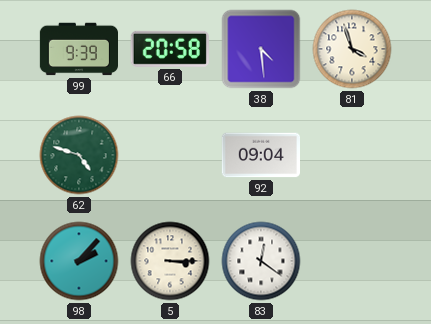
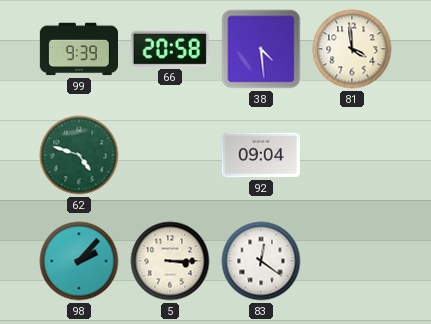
81: 3:57 -> 3:59 (352, 49)
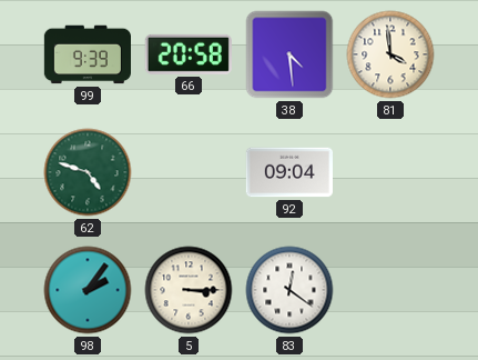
98: 2:07 -> 2:06 (88, 290)
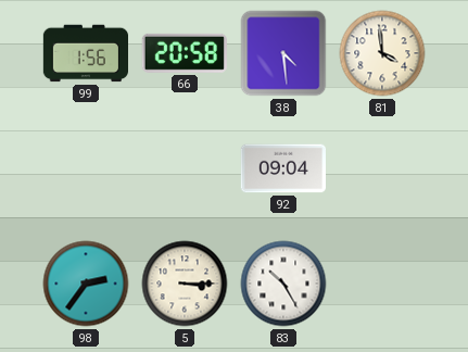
99: 9:39 -> 1:56 (85, 53)
62: 4:48 -> none (88, 172)
98: 2:06 -> 2:36 (86, 284)
83: 12:21 -> 10:25 (283, 284)
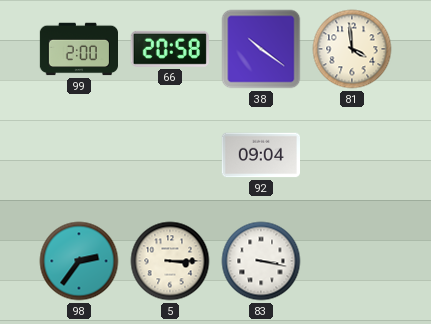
99: 1:56 -> 2:00 (78, 49)
38: 4:29 -> 10:21 (261, 49)
83: 10:25 -> 3:17 (261, 261)
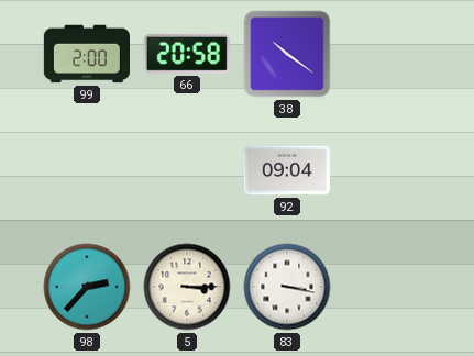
81: 3:59 -> none (352, 49)
98: 2:36 -> 2:37 (87, 287)
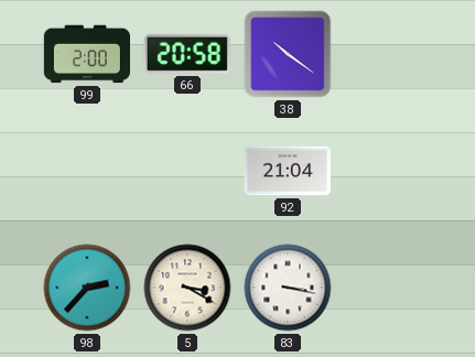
92: 09:04 -> 21:04 (287, 171)
5: 3:15 -> 3:20 (187, 288)
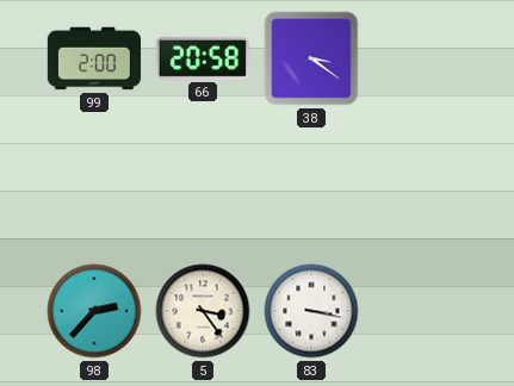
38: 10:21 -> 3:21 (311, 58)
92: 21:04 -> none (287, 171)
5: 3:20 -> 3:24 (203, 311)
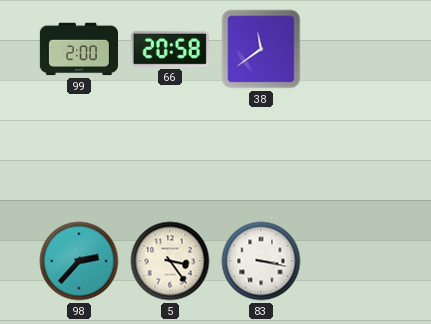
38: 3:21 -> 11:39 (261, 49)
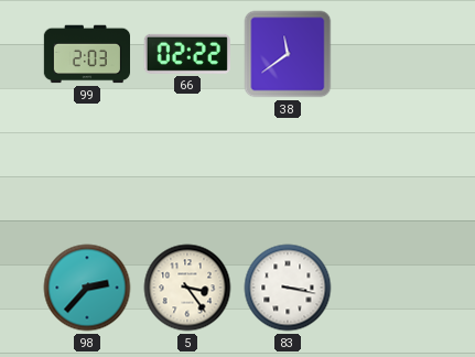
99: 2:00 -> 2:03 (86, 54)
66: 20:58 -> 02:22 (187, 54)
